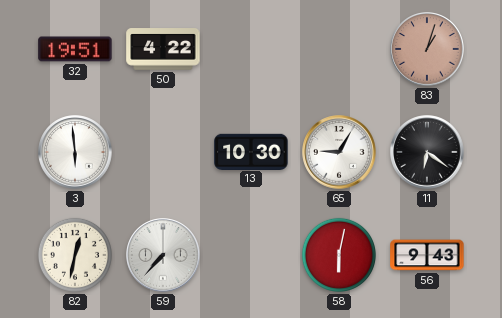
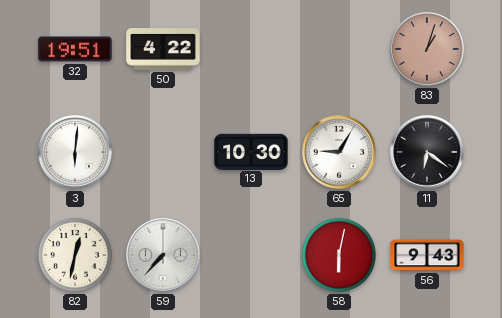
3: 5:59 -> 6:01 (75, 152)
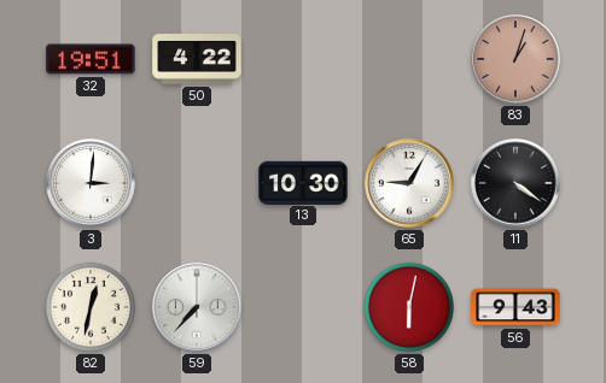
3: 6:01 -> 3:01 (91, 183)
11: 6:21 -> 4:21 (515, 183)
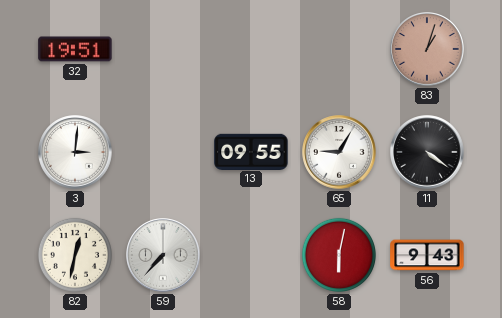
50: 4:22 -> none (197, 59)
13: 10:30 -> 09:55 (251, 151)
